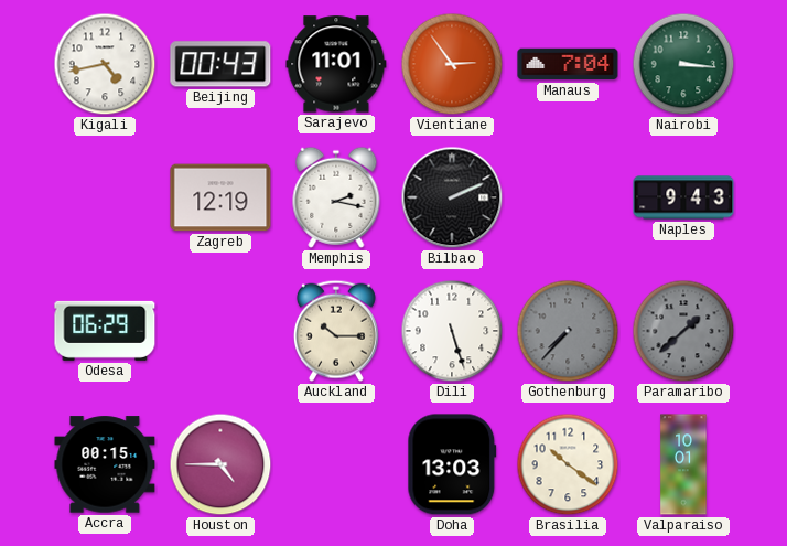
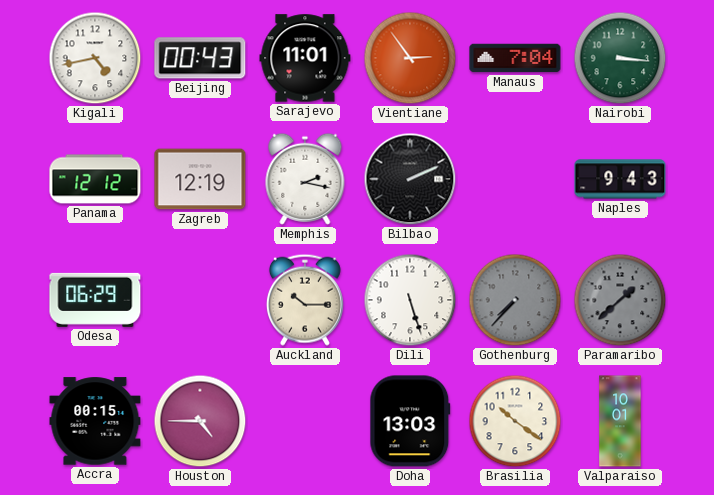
Panama: none -> 12:12 (95, 179)
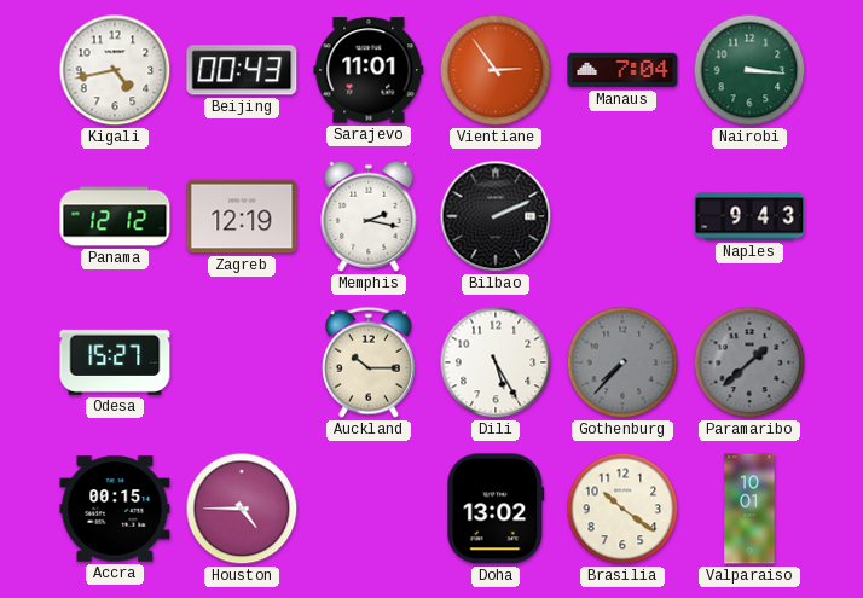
Odesa: 06:29 -> 15:27 (115, 362)
Dili: 5:27 -> 5:25 (496, 362)
Doha: 13:03 -> 13:02 (496, 509)
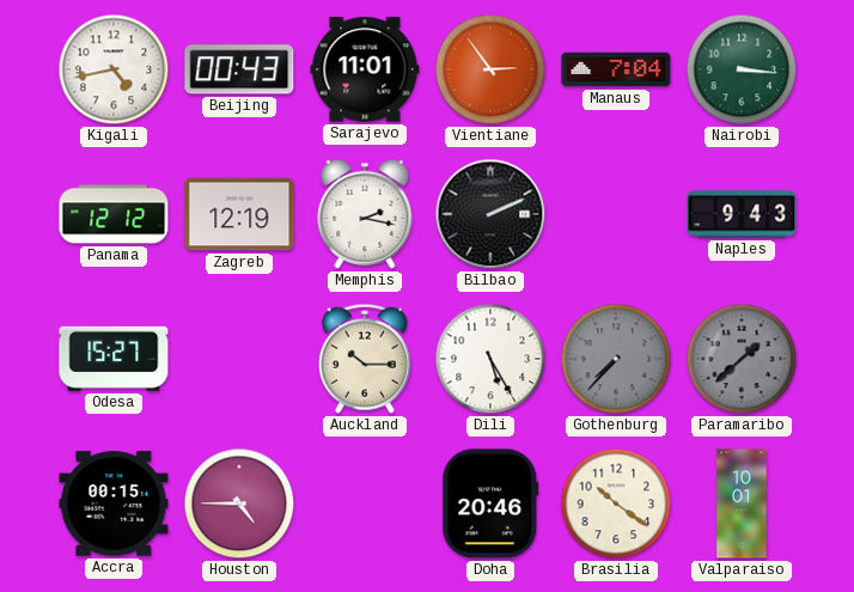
Doha: 13:02 -> 20:46 (490, 503)
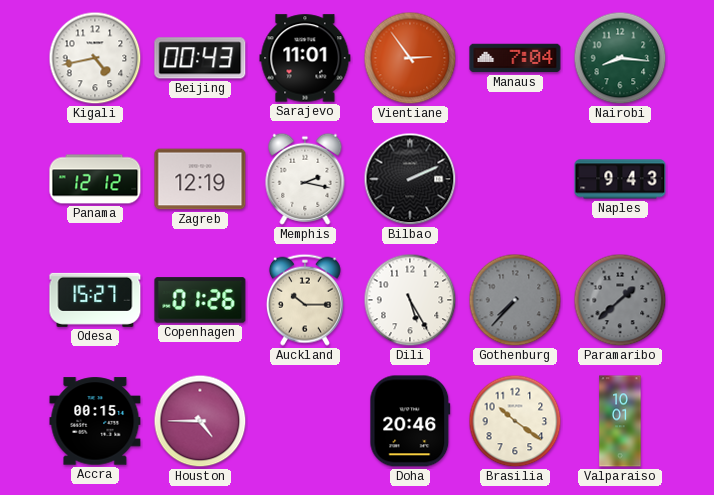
Nairobi: 3:16 -> 8:16 (620, 58)
Copenhagen: none -> 01:26 (200, 300)
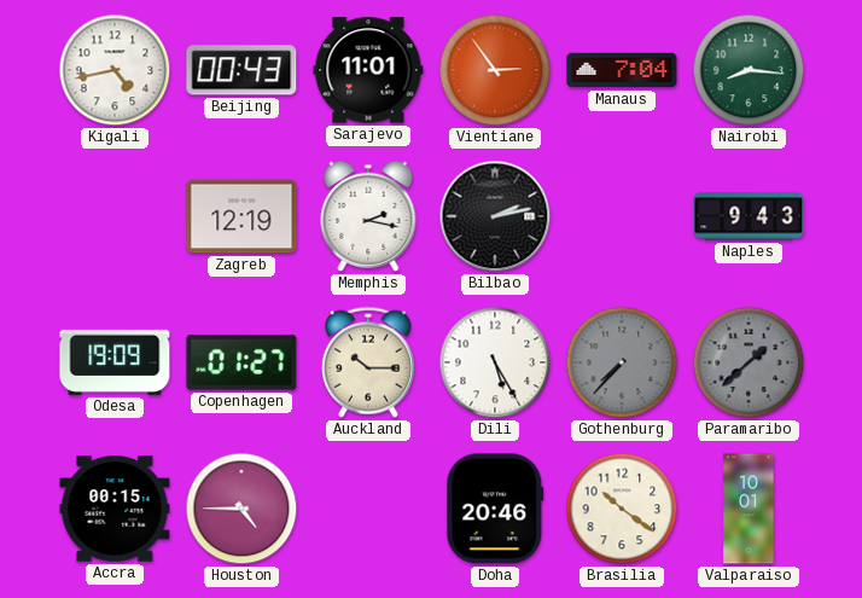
Panama: 12:12 -> none (95, 179)
Bilbao: 2:11 -> 2:13 (495, 216)
Odesa: 15:27 -> 19:09 (115, 362)
Copenhagen: 01:26 -> 01:27 (241, 362)
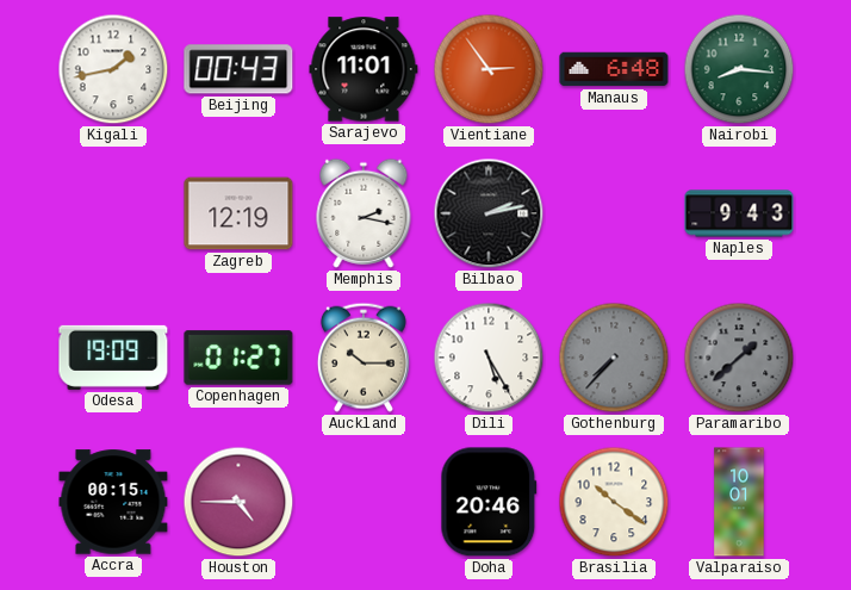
Kigali: 4:43 -> 1:43 (113, 69)
Manaus: 7:04 -> 6:48 (614, 69)
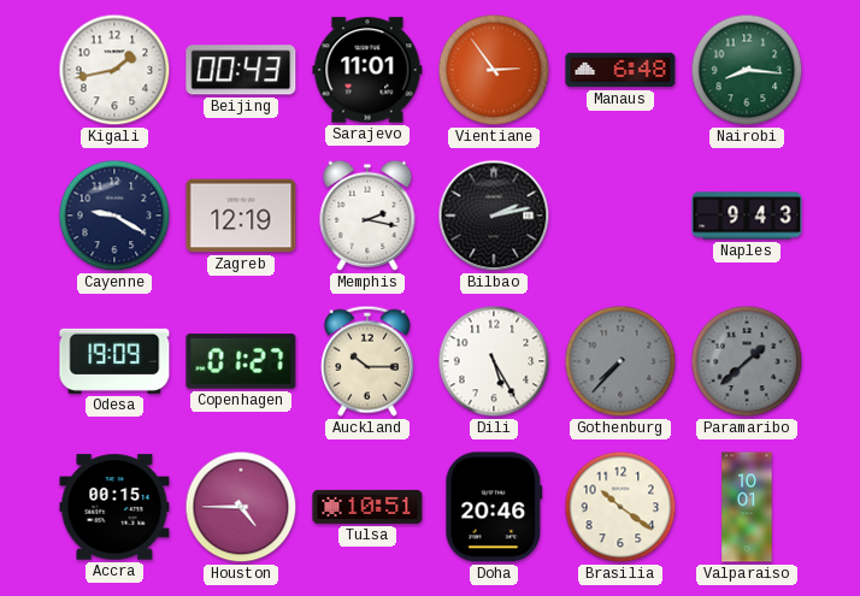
Cayenne: none -> 9:20 (114, 216)
Tulsa: none -> 10:51 (367, 507)
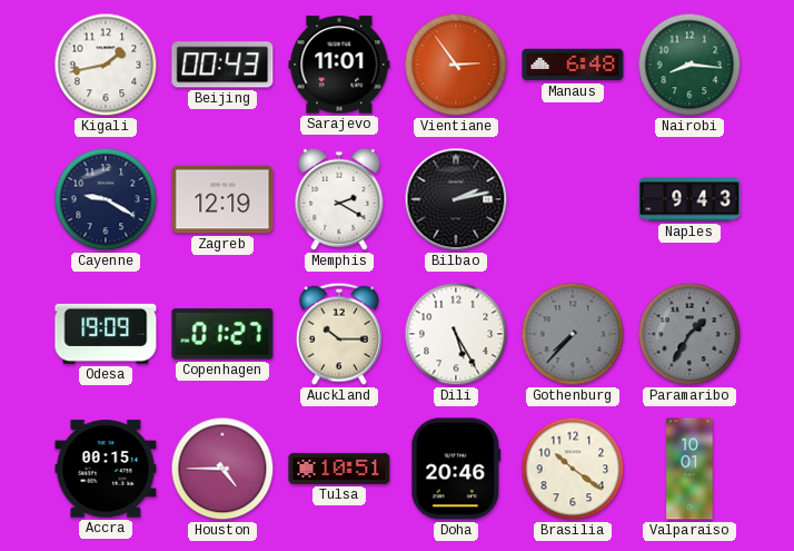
Memphis: 2:17 -> 2:20 (339, 199)
Paramaribo: 1:38 -> 1:35 (689, 334)
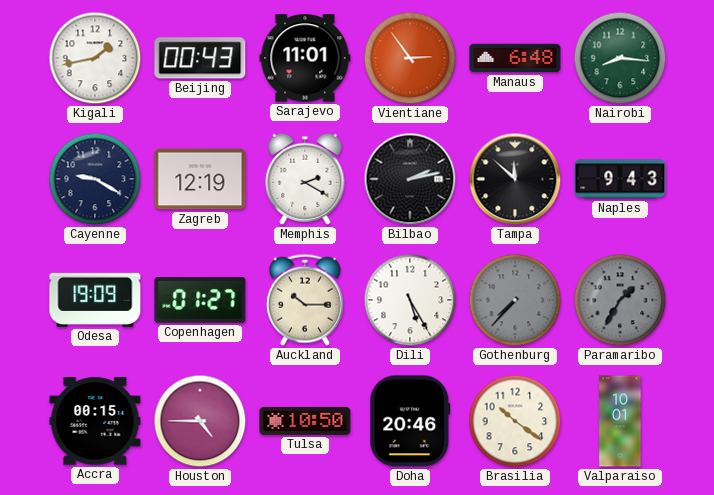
Tampa: none -> 11:52 (515, 179)
Tulsa: 10:51 -> 10:50 (305, 421)
